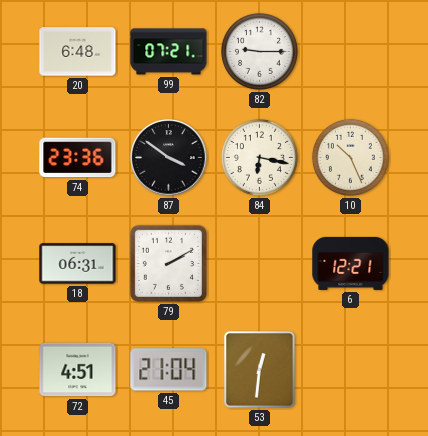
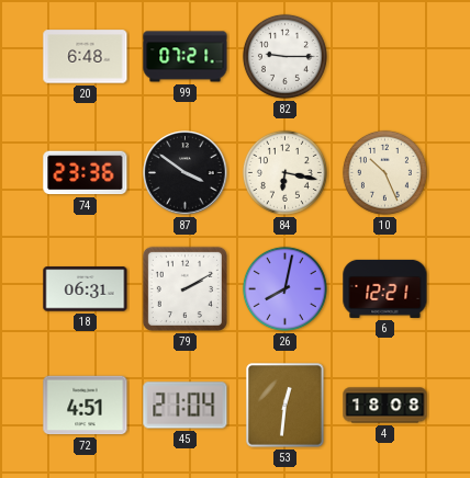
26: none -> 8:02 (284, 288)
4: none -> 18:08 (385, 406)
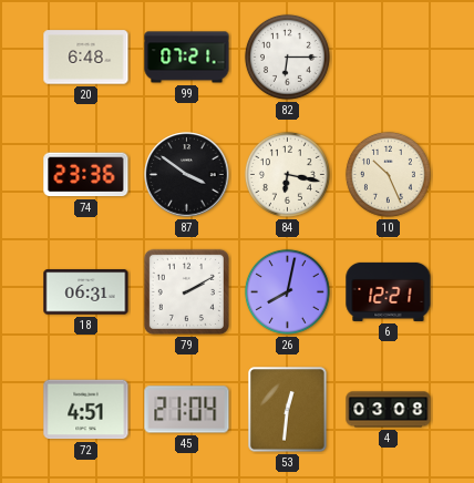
82: 9:15 -> 6:15 (287, 56)
4: 18:08 -> 03:08 (389, 410)
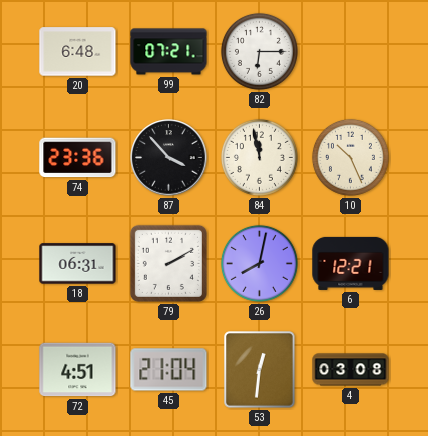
87: 3:51 -> 3:53 (169, 158)
84: 6:17 -> 11:58 (259, 157)
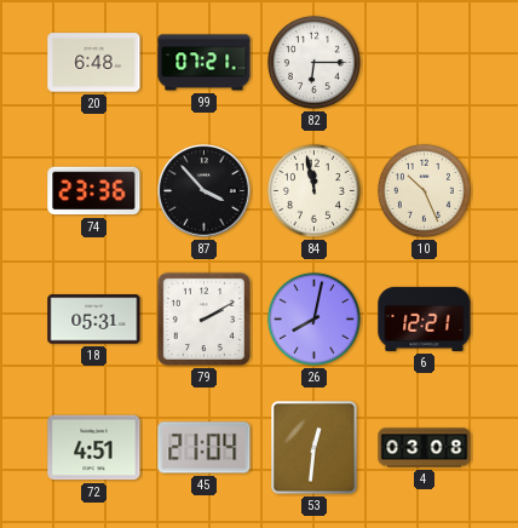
18: 06:31 -> 05:31 (94, 320)
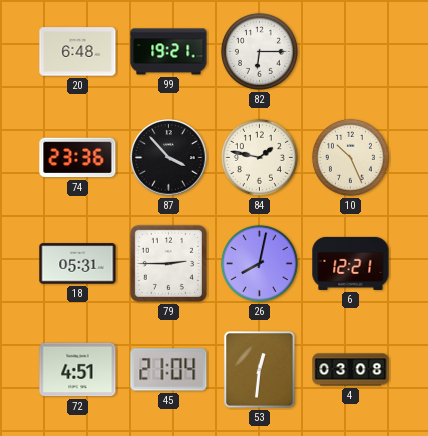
99: 07:21 -> 19:21 (169, 52)
84: 11:58 -> 1:47 (259, 157)
79: 2:10 -> 2:45 (168, 263)
